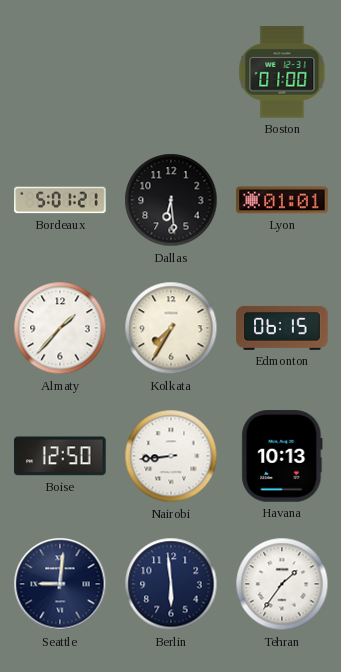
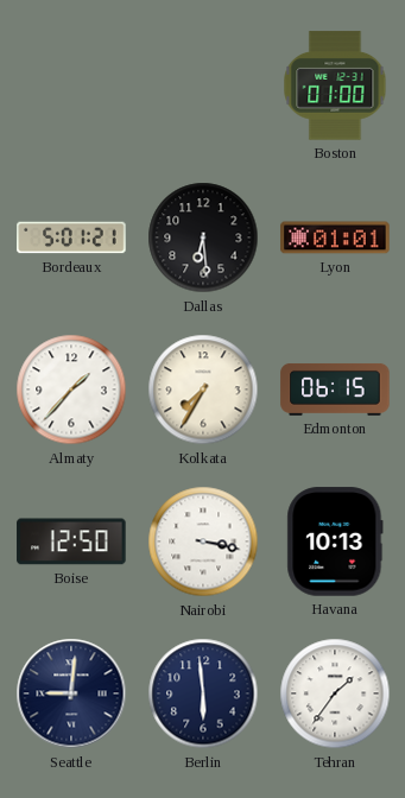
Nairobi: 8:44 -> 3:17 (203, 541)
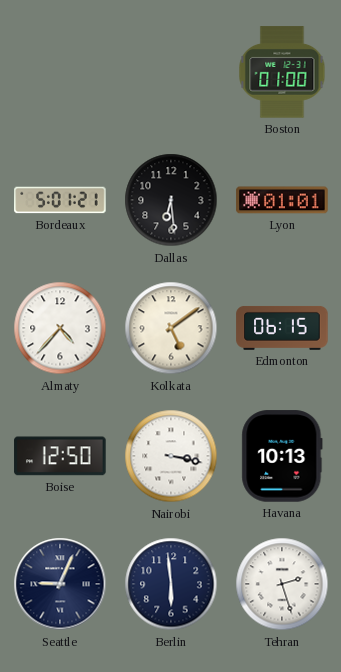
Almaty: 1:37 -> 4:37 (60, 328)
Kolkata: 7:35 -> 5:09 (171, 328)
Seattle: 9:01 -> 9:04 (60, 584)
Tehran: 1:36 -> 2:27 (282, 584)
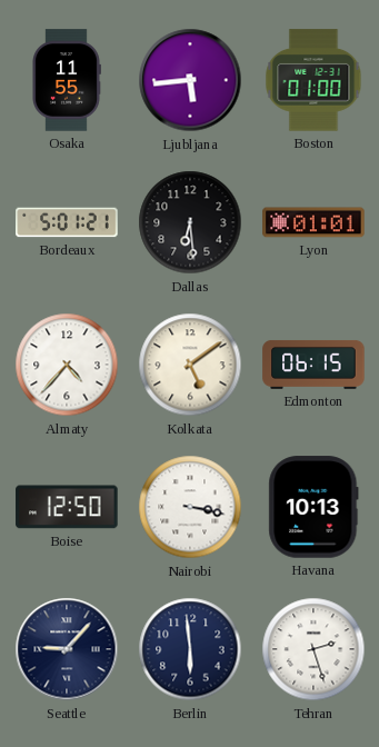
Osaka: none -> 11:55 (67, 80)
Ljubljana: none -> 5:44 (190, 80)
Seattle: 9:04 -> 9:07 (67, 649)
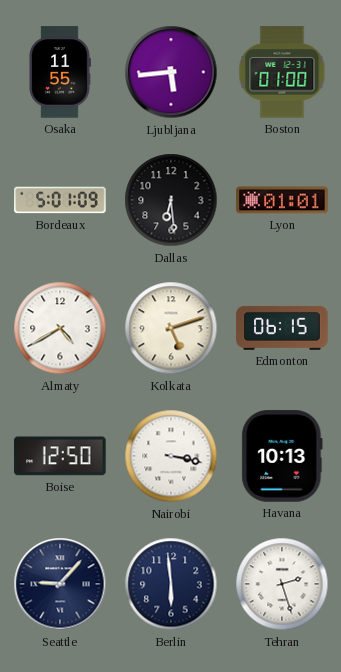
Bordeaux: 5:01:21 -> 5:01:09 (60, 200)
Almaty: 4:37 -> 4:40 (60, 328)
Kolkata: 5:09 -> 5:12 (171, 328)
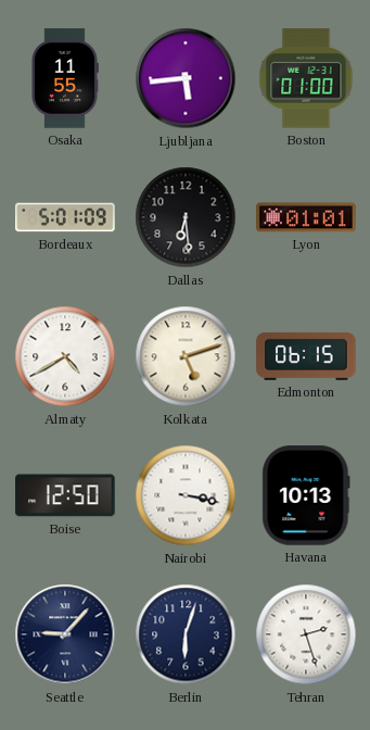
Berlin: 5:59 -> 6:03 (186, 634)
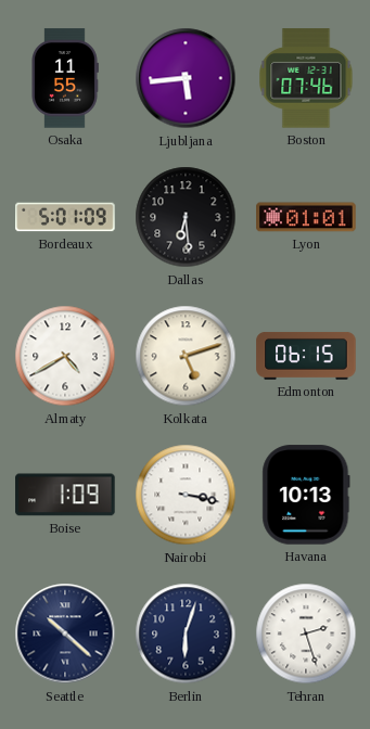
Boston: 01:00 -> 07:46 (306, 78)
Boise: 12:50 -> 1:09 (65, 495)
Seattle: 9:07 -> 10:22 (65, 634)
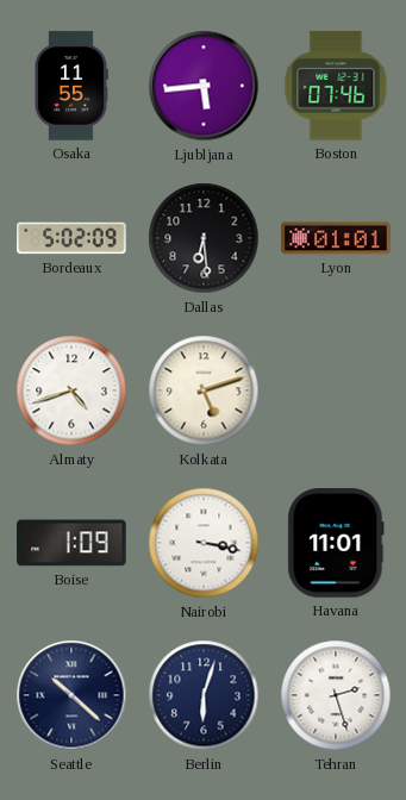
Bordeaux: 5:01 -> 5:02 (71, 238)
Almaty: 4:40 -> 4:42 (71, 390)
Edmonton: 06:15 -> none (306, 356)
Havana: 10:13 -> 11:01 (336, 543)
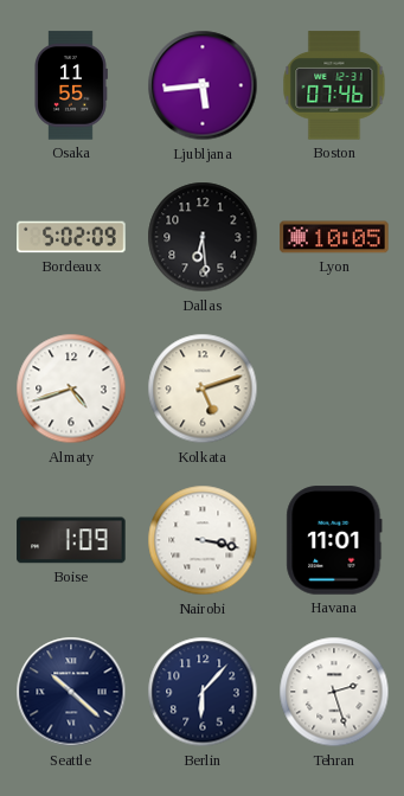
Lyon: 01:01 -> 10:05 (334, 237)
Berlin: 6:03 -> 6:07 (203, 692)
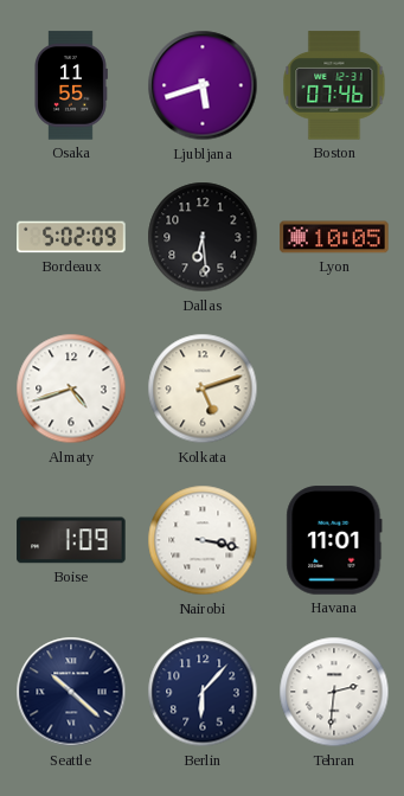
Ljubljana: 5:44 -> 5:42 (203, 85)
Tehran: 2:27 -> 2:31 (334, 692)
